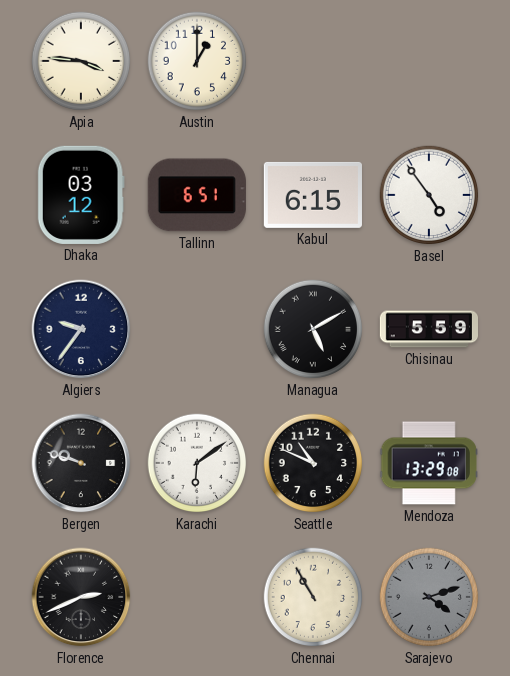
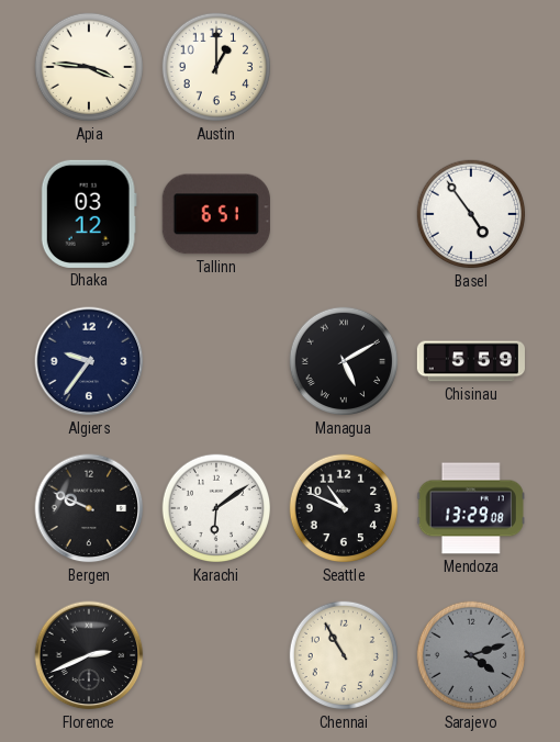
Kabul: 6:15 -> none (313, 195)
Bergen: 9:48 -> 9:49 (89, 508)
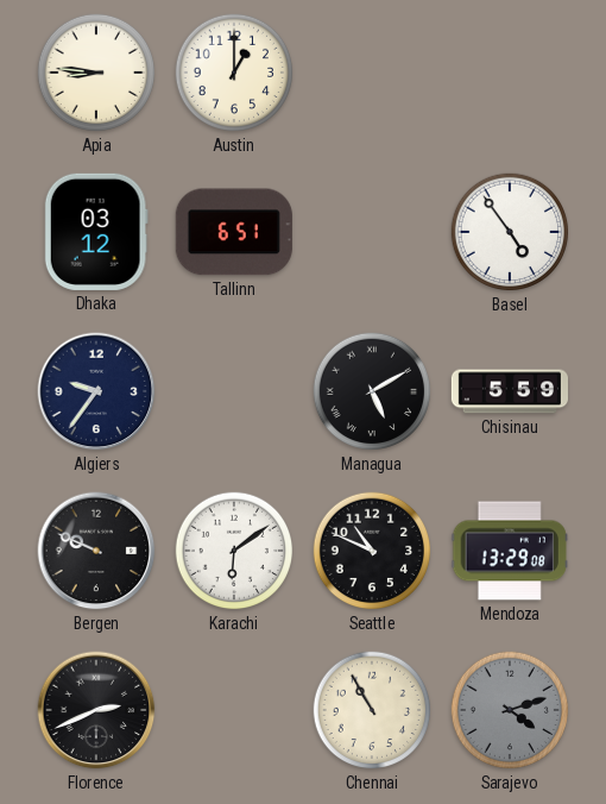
Apia: 3:46 -> 8:46 (96, 73)
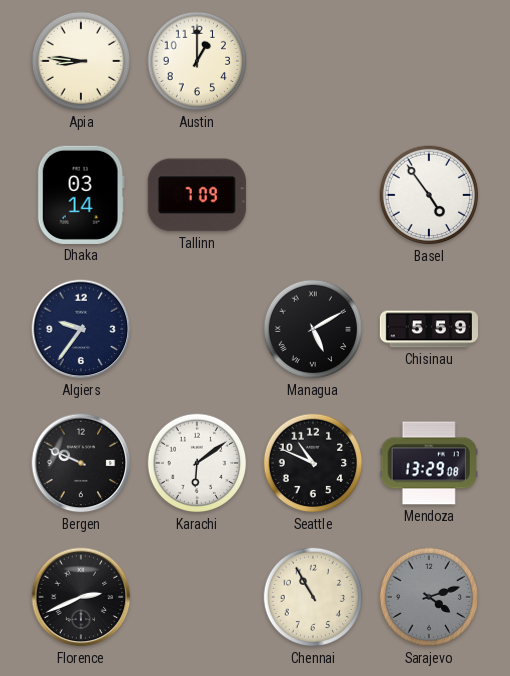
Dhaka: 03:12 -> 03:14 (81, 195)
Tallinn: 6:51 -> 7:09 (197, 195)
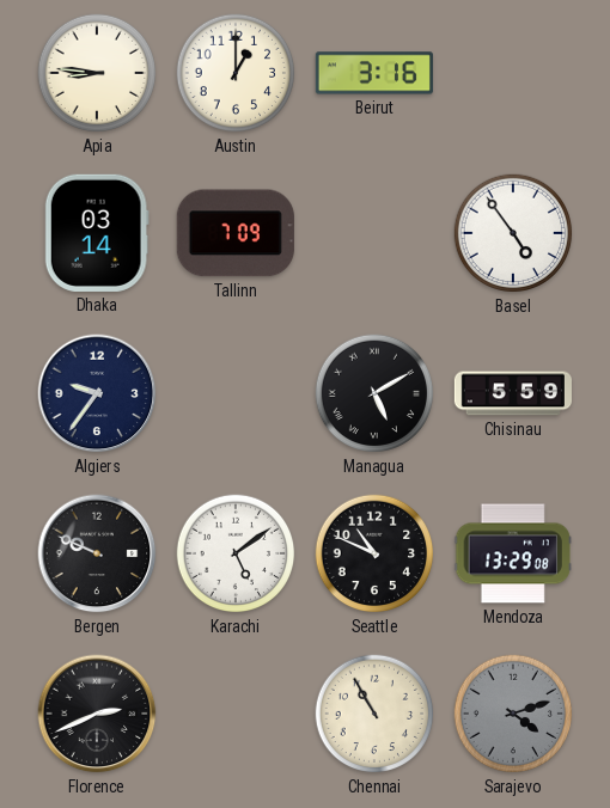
Beirut: none -> 3:16 (374, 73)
Karachi: 6:09 -> 5:09 (236, 553)
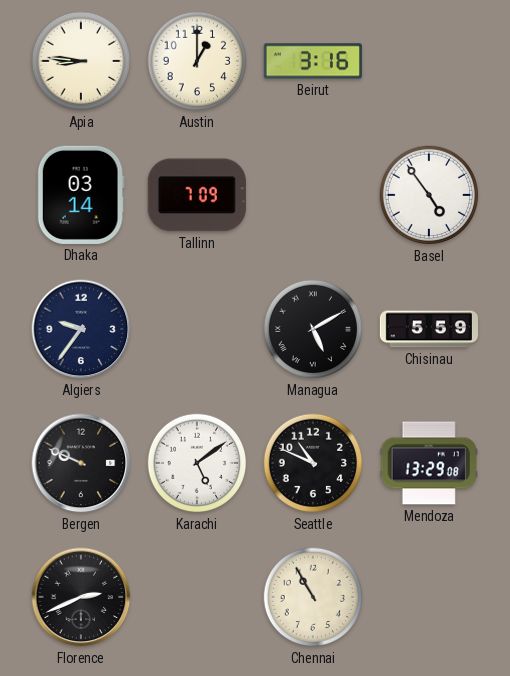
Sarajevo: 4:12 -> none (513, 714)
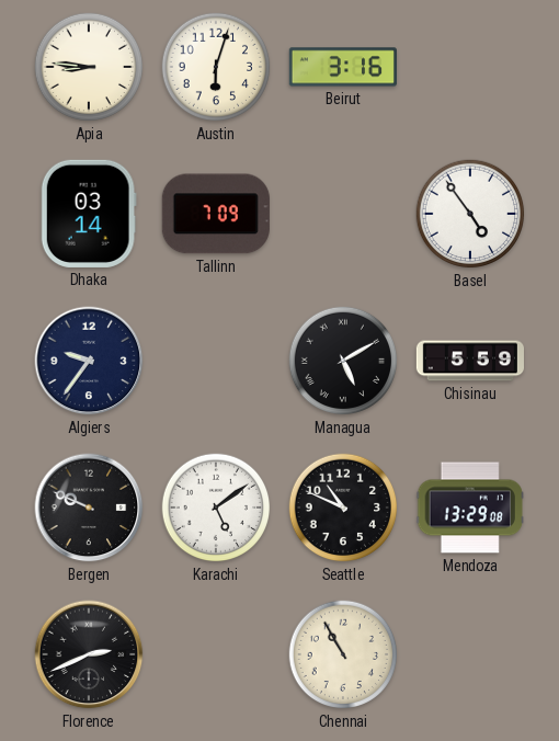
Austin: 1:00 -> 6:03 (216, 67)
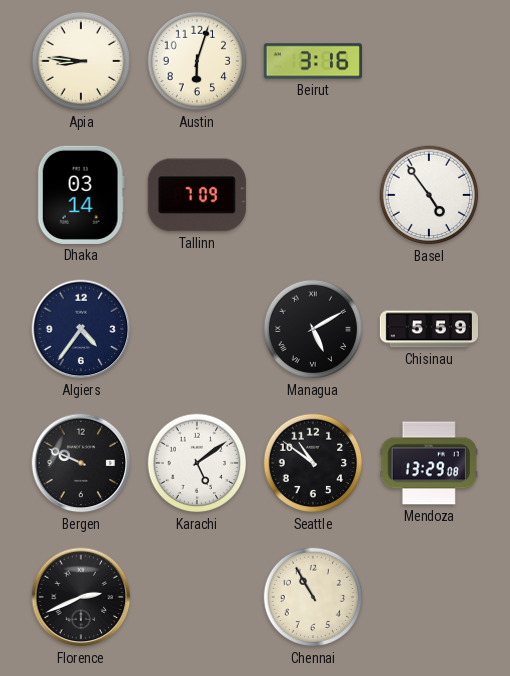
Algiers: 9:36 -> 4:36 (81, 329)
Seattle: 10:49 -> 10:51 (313, 463)
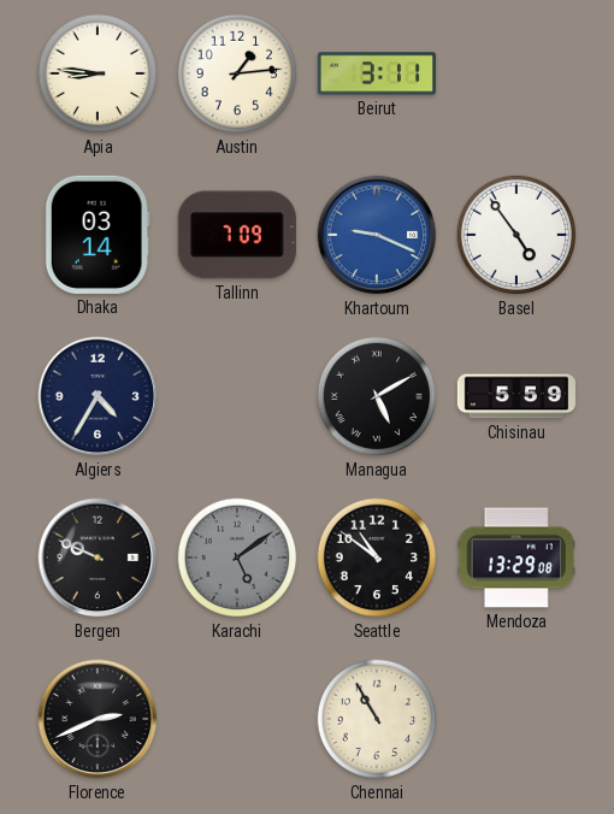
Austin: 6:03 -> 1:14 (237, 73)
Beirut: 3:16 -> 3:11 (377, 73)
Khartoum: none -> 9:19 (377, 235)
Algiers: 4:36 -> 4:35 (98, 396)
Karachi dial: white -> grey (237, 558)
